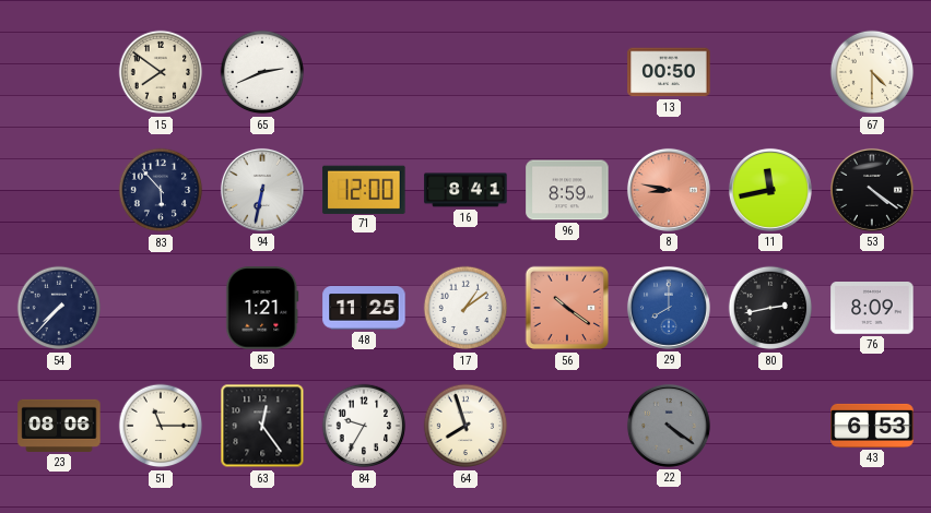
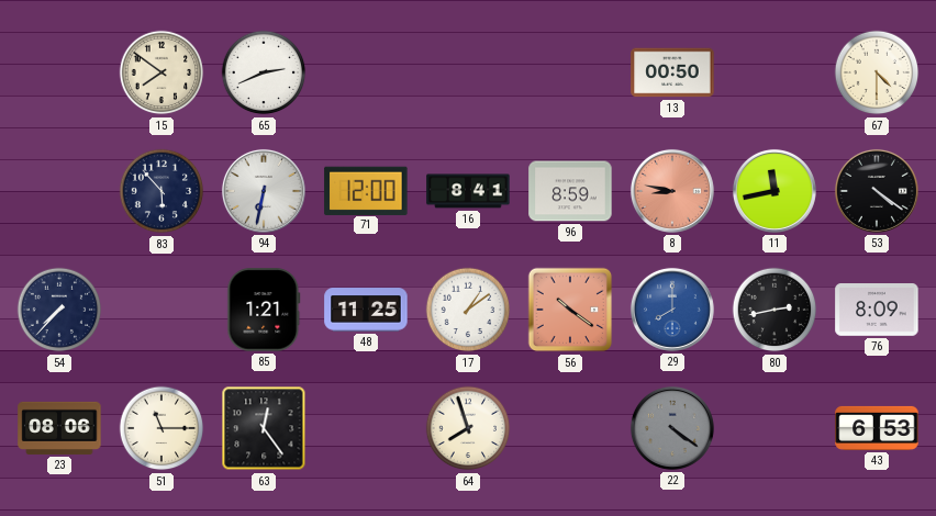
84: 9:35 -> none (364, 426)
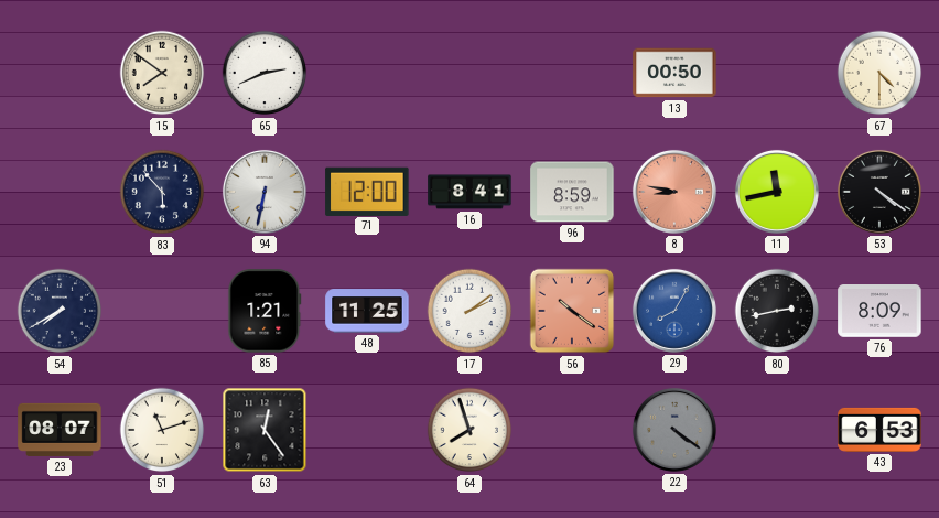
54: 7:37 -> 7:40 (60, 311)
17: 1:09 -> 2:09 (469, 311)
29: 8:00 -> 8:05 (674, 311)
23: 08:06 -> 08:07 (60, 430)
51: 11:15 -> 11:12 (162, 430)
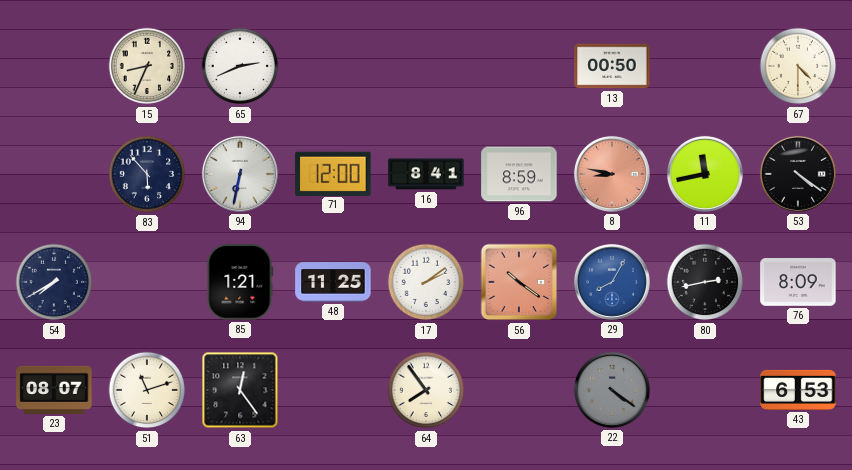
15: 7:51 -> 8:34 (147, 66)
64: 7:57 -> 7:54 (426, 390)
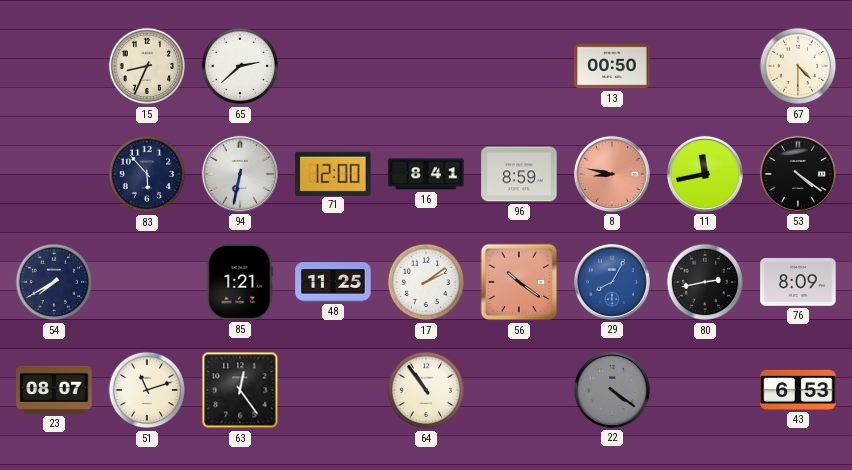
65: 2:41 -> 2:38 (240, 66)
64: 7:54 -> 10:54 (426, 390)
